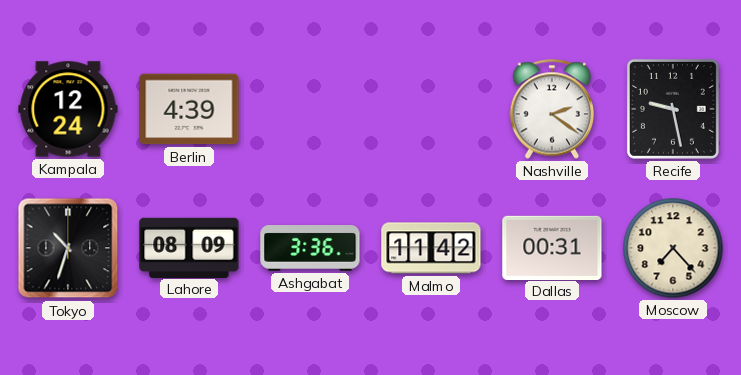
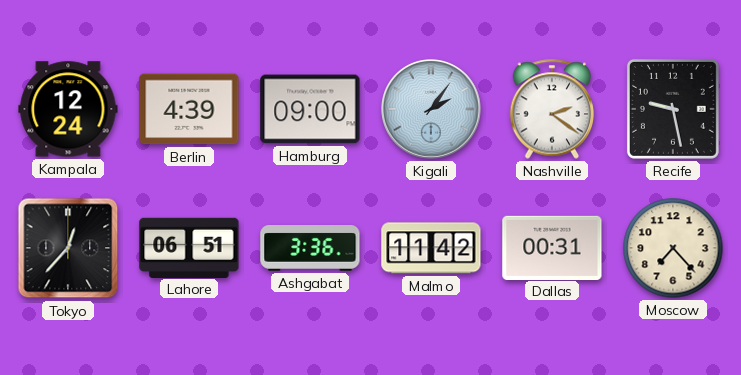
Hamburg: none -> 09:00 (310, 109)
Kigali: none -> 2:06 (431, 109)
Tokyo: 10:33 -> 12:37 (68, 248)
Lahore: 08:09 -> 06:51 (189, 247)
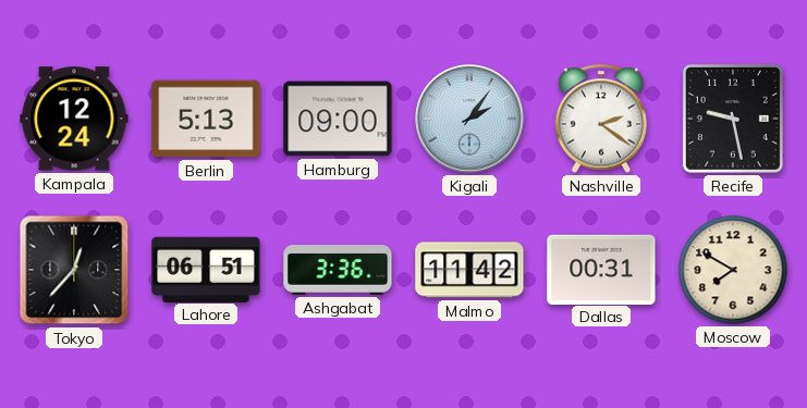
Berlin: 4:39 -> 5:13 (206, 119)
Moscow: 7:23 -> 7:50 (733, 270)
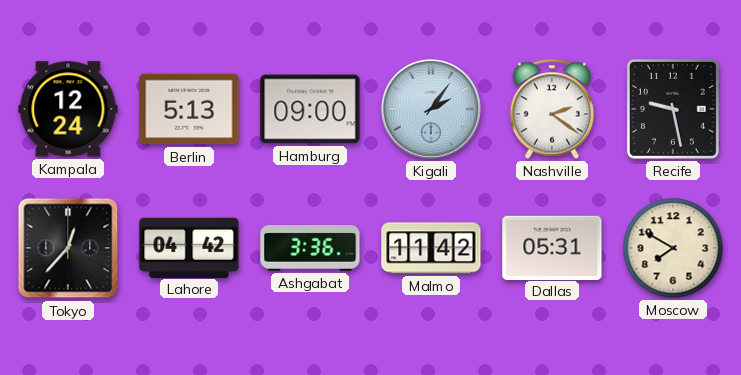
Lahore: 06:51 -> 04:42 (189, 247)
Dallas: 00:31 -> 05:31 (552, 247)
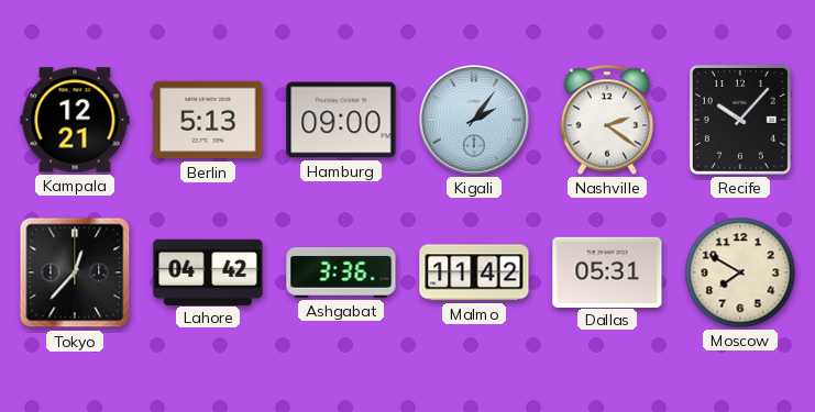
Kampala: 12:24 -> 12:21 (75, 120)
Recife: 9:28 -> 10:07 (740, 120)
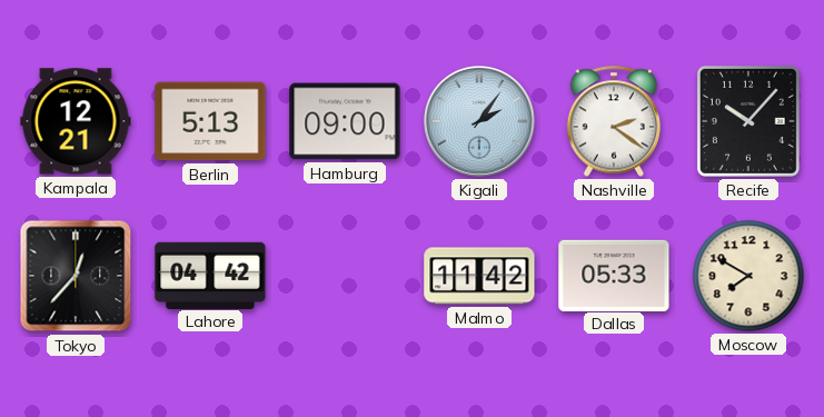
Ashgabat: 3:36 -> none (341, 274)
Dallas: 05:31 -> 05:33 (614, 275)
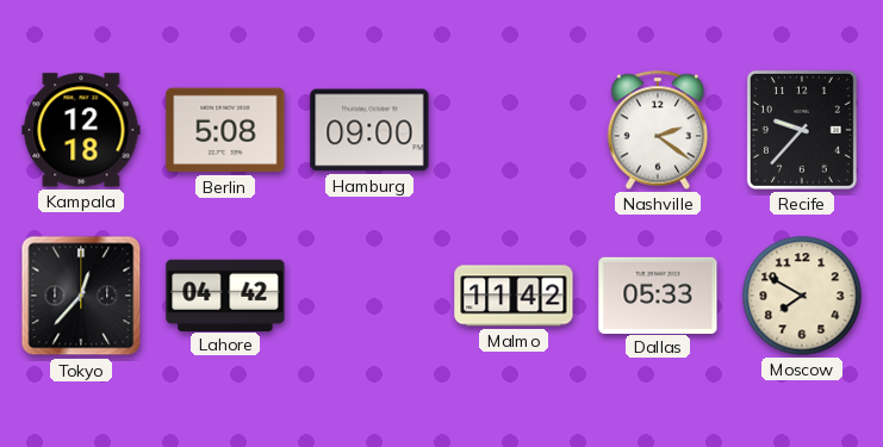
Kampala: 12:21 -> 12:18 (81, 130)
Berlin: 5:13 -> 5:08 (225, 130)
Kigali: 2:06 -> none (479, 121)
Recife: 10:07 -> 9:37 (802, 130)
